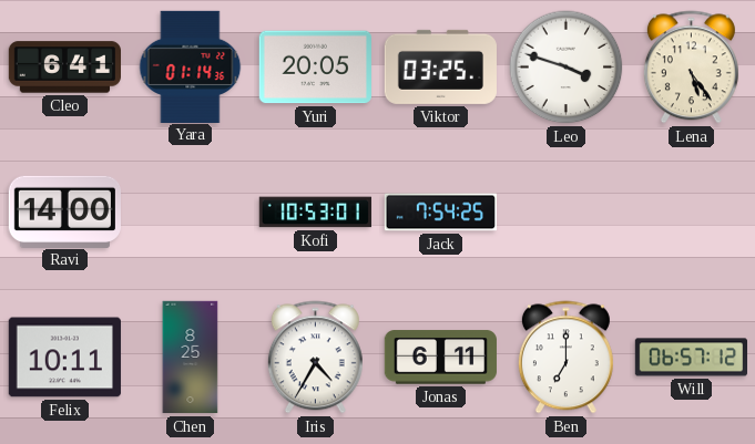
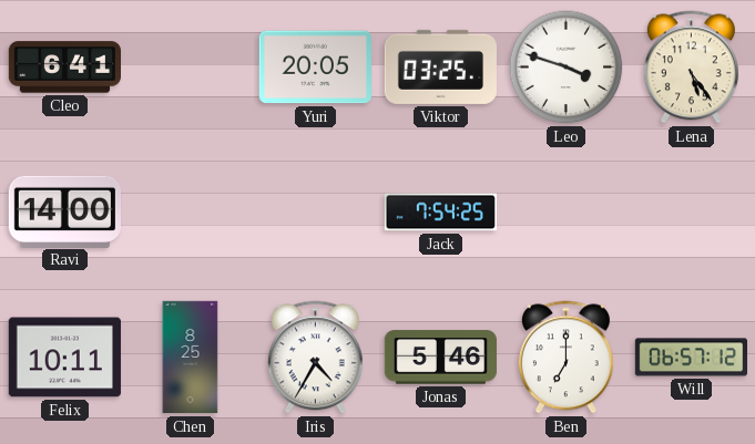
Yara: 01:14 -> none (191, 66)
Kofi: 10:53 -> none (315, 213)
Jonas: 6:11 -> 5:46 (440, 358)
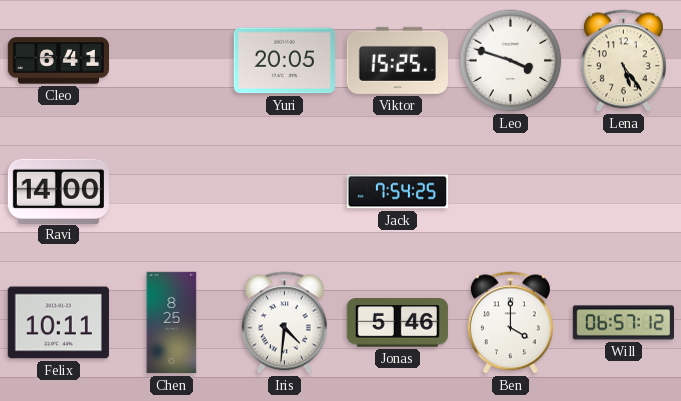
Viktor: 03:25 -> 15:25 (397, 60)
Iris: 4:35 -> 4:31 (284, 323)
Ben: 7:00 -> 4:00 (510, 323)
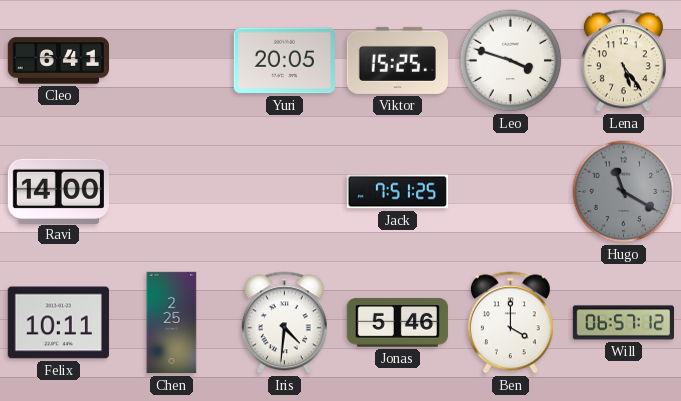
Jack: 7:54 -> 7:51 (397, 192)
Hugo: none -> 11:20 (624, 192)
Chen: 8:25 -> 2:25 (172, 323)
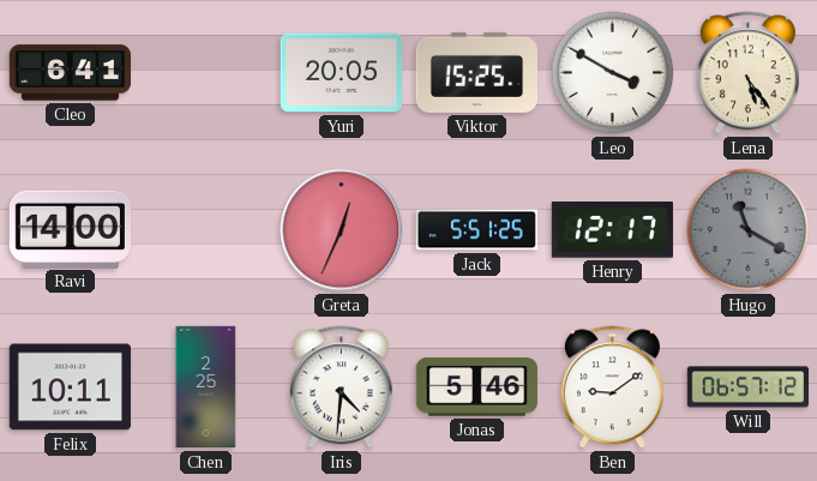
Leo: 3:48 -> 3:50 (613, 73)
Greta: none -> 12:34 (342, 230)
Jack: 7:51 -> 5:51 (476, 230)
Henry: none -> 12:17 (612, 230)
Ben: 4:00 -> 9:09 (612, 387)
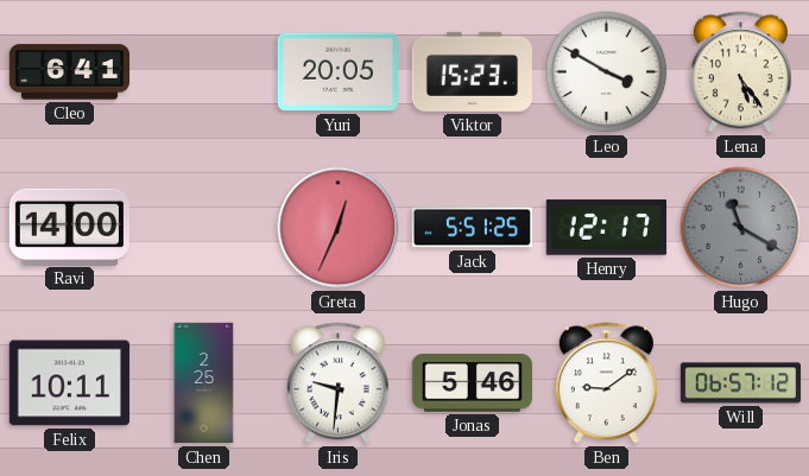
Viktor: 15:25 -> 15:23 (472, 71)
Iris: 4:31 -> 9:31 (337, 383)
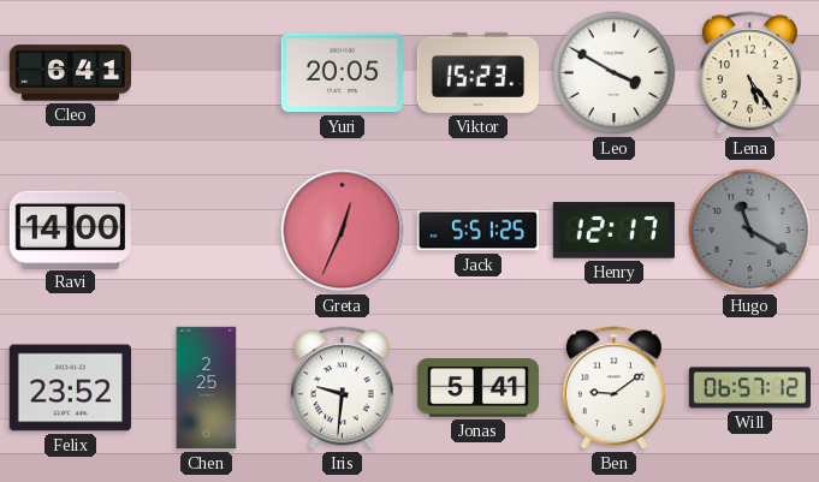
Felix: 10:11 -> 23:52 (70, 388)
Jonas: 5:46 -> 5:41 (477, 388)
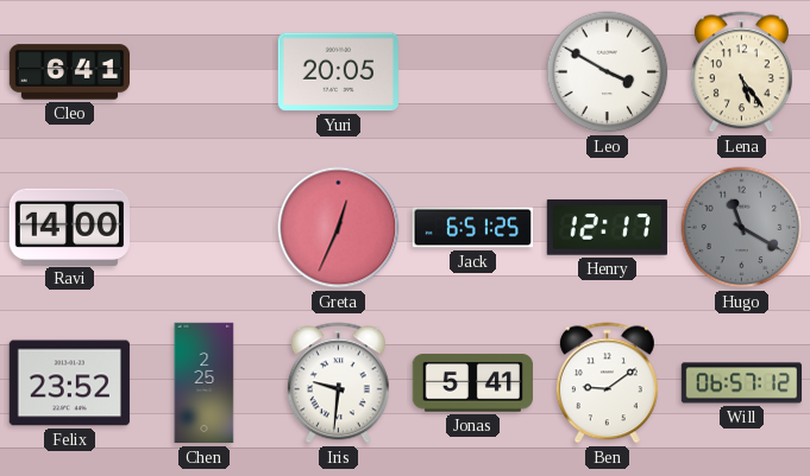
Viktor: 15:23 -> none (477, 72)
Jack: 5:51 -> 6:51 (472, 228)
